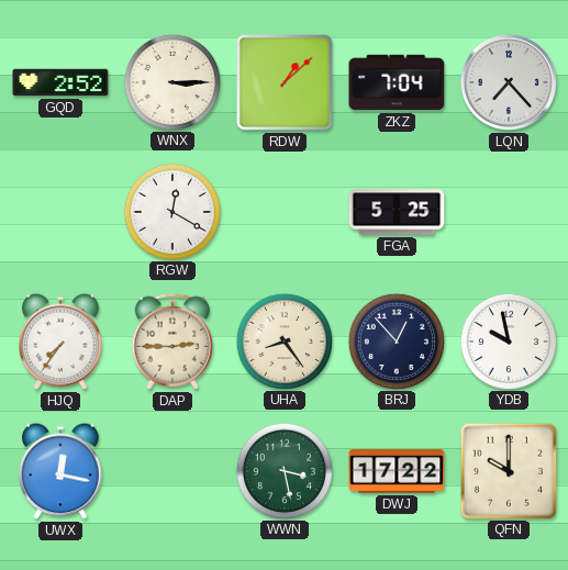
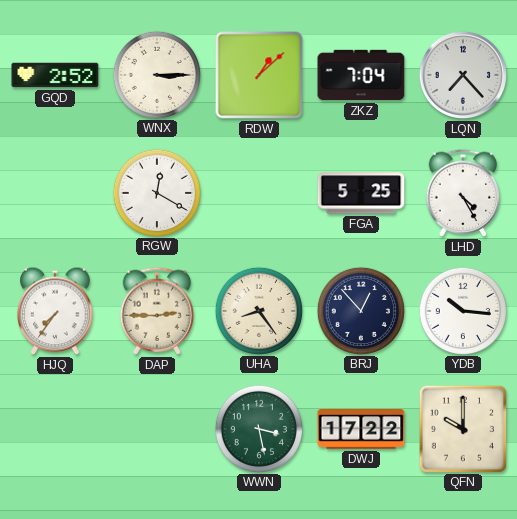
LHD: none -> 4:25 (463, 193)
YDB: 9:58 -> 10:16 (462, 310)
UWX: 12:17 -> none (60, 471)
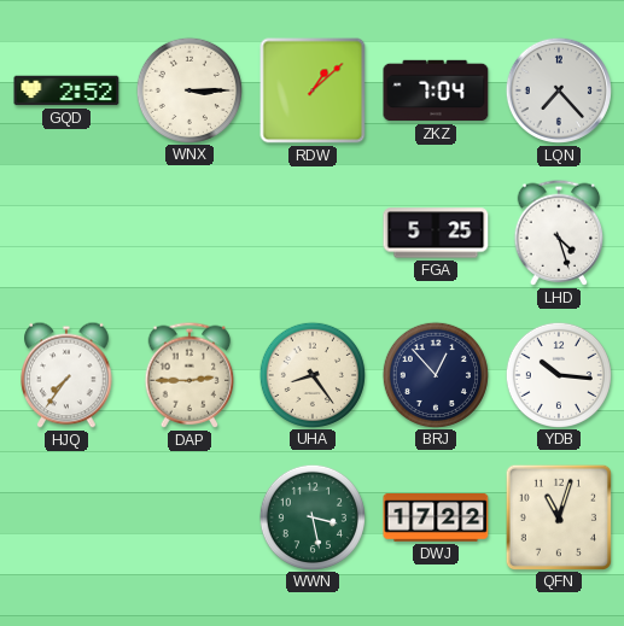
RGW: 12:20 -> none (156, 192)
LHD: 4:25 -> 4:27 (559, 233)
QFN: 10:00 -> 11:03 (558, 516)
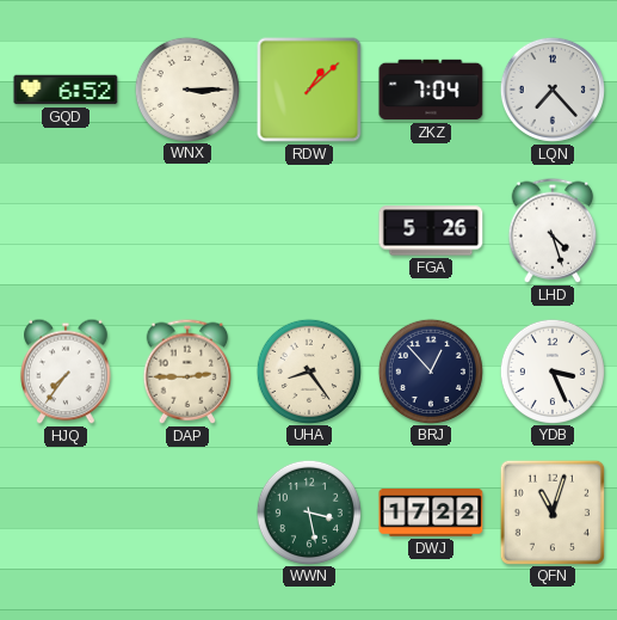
GQD: 2:52 -> 6:52 (66, 90)
FGA: 5:25 -> 5:26 (431, 231)
YDB: 10:16 -> 3:26 (551, 370)
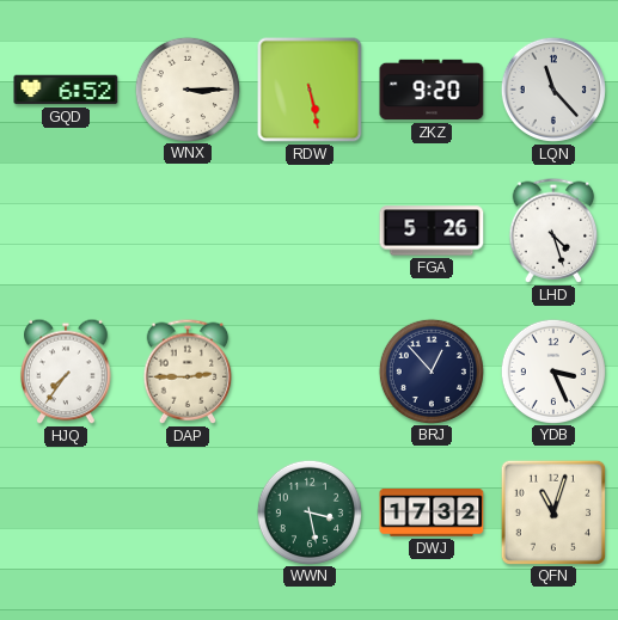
RDW: 1:08 -> 5:28 (310, 90)
ZKZ: 7:04 -> 9:20 (432, 90)
LQN: 7:23 -> 11:23 (553, 90)
UHA: 8:24 -> none (308, 370)
DWJ: 17:22 -> 17:32 (432, 514)
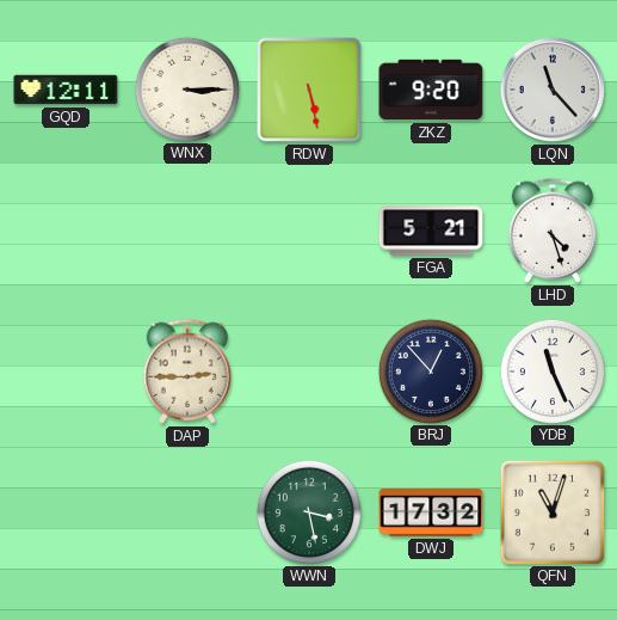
GQD: 6:52 -> 12:11 (66, 90)
FGA: 5:26 -> 5:21 (431, 231)
HJQ: 7:36 -> none (66, 372)
YDB: 3:26 -> 11:26 (551, 370)
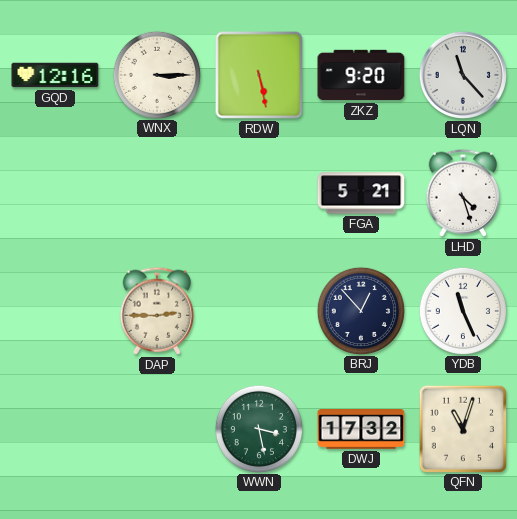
GQD: 12:11 -> 12:16 (55, 75)
